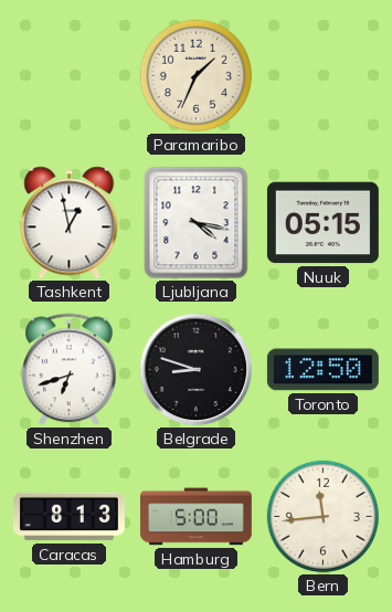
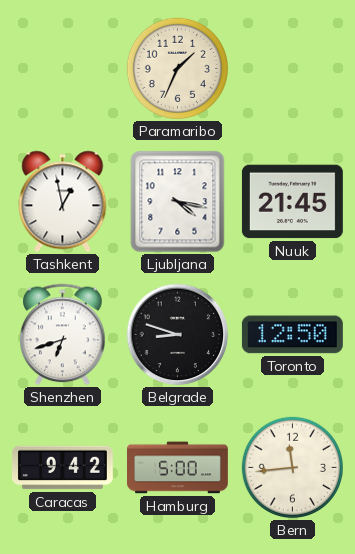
Nuuk: 05:15 -> 21:45 (292, 202)
Caracas: 8:13 -> 9:42 (62, 468)
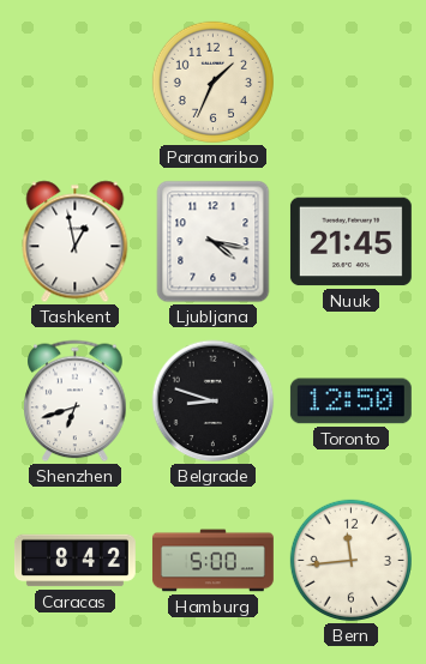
Caracas: 9:42 -> 8:42 (74, 561)
